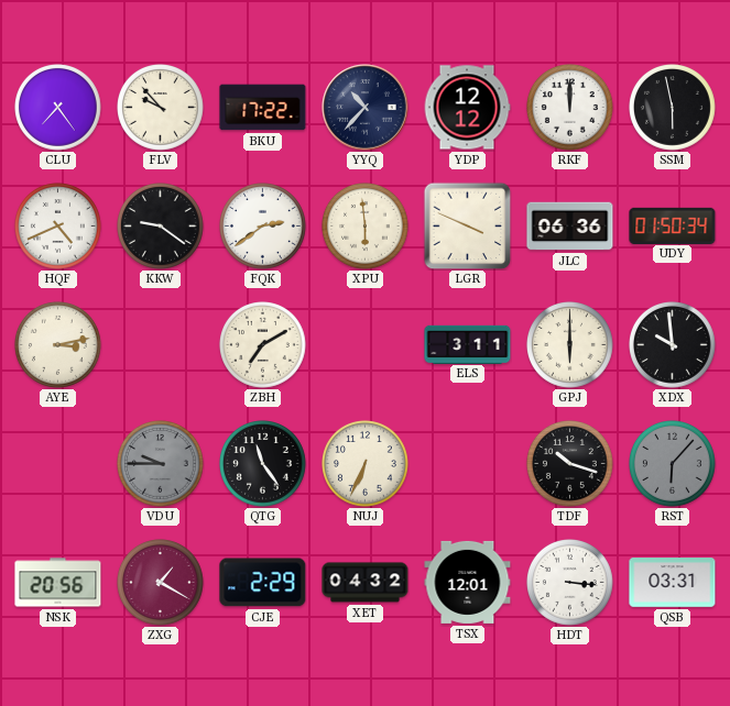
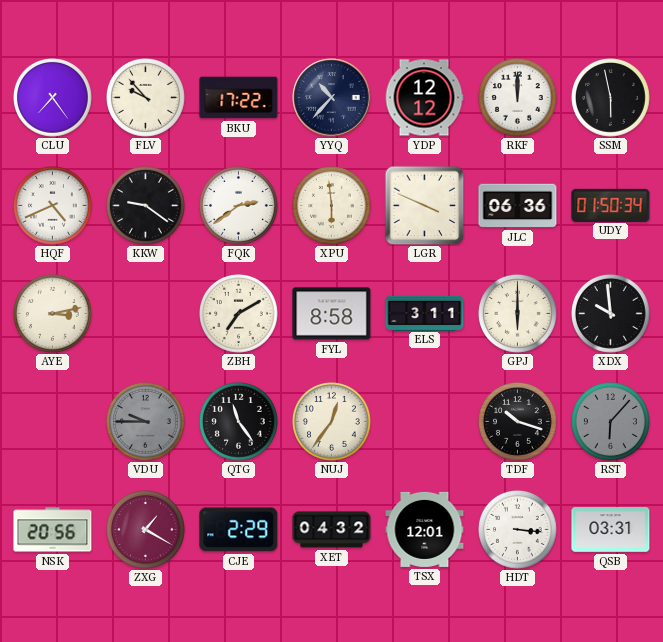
FYL: none -> 8:58 (332, 314)
NUJ: 6:34 -> 12:36 (332, 422)
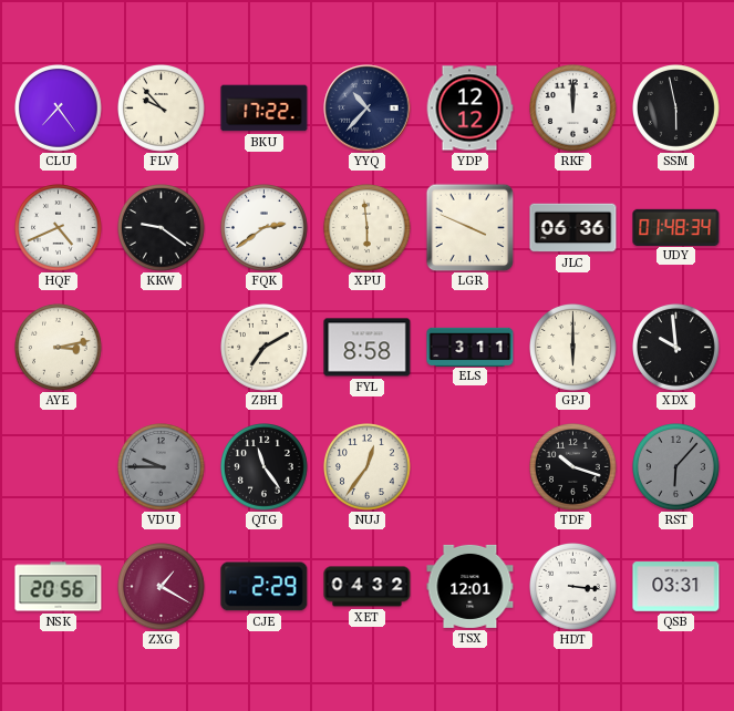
UDY: 01:50 -> 01:48 (676, 227)
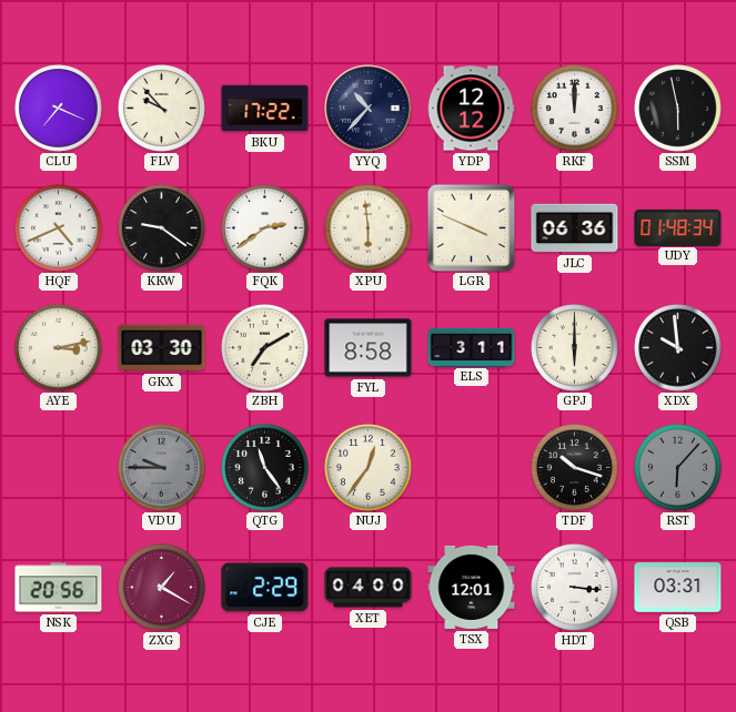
CLU: 7:24 -> 7:19 (59, 109)
GKX: none -> 03:30 (162, 348)
XET: 04:32 -> 04:00 (369, 588)
